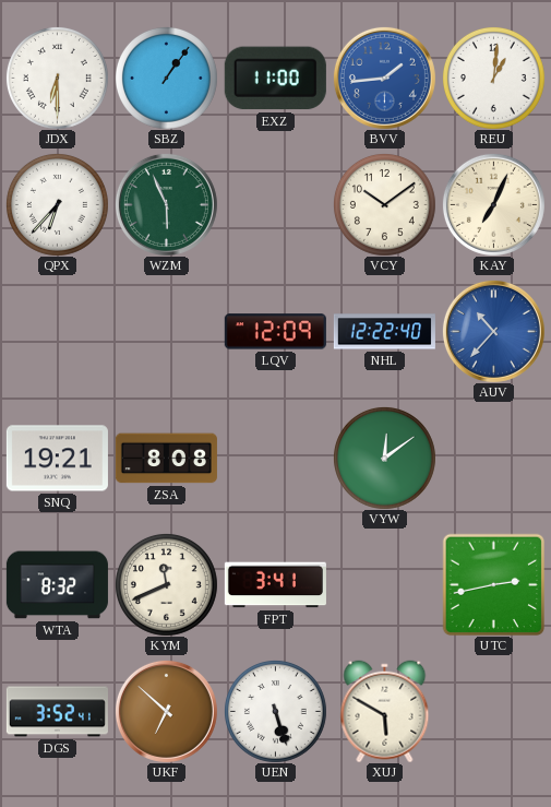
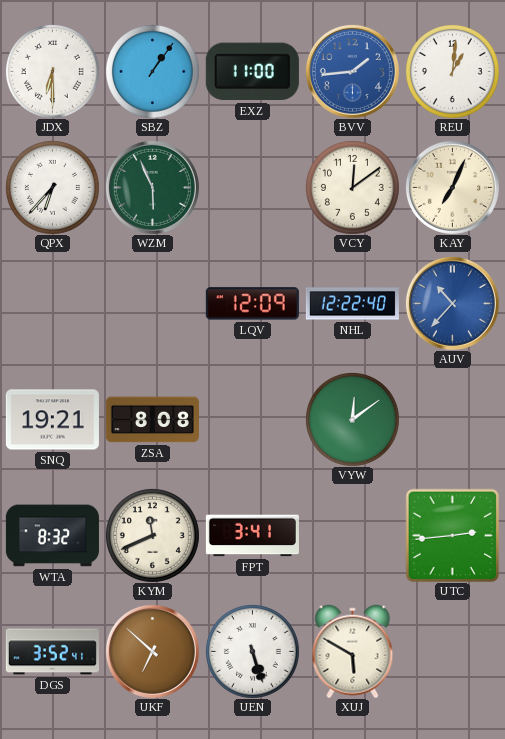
VCY: 10:09 -> 12:09 (352, 187)
UTC: 2:43 -> 2:44 (452, 535)
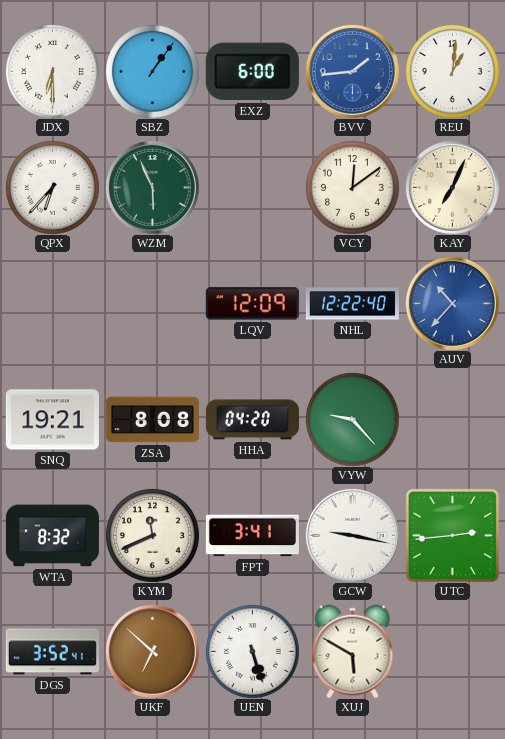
EXZ: 11:00 -> 6:00 (252, 72)
HHA: none -> 04:20 (252, 420)
VYW: 12:09 -> 9:23 (352, 419)
GCW: none -> 9:17 (352, 535)
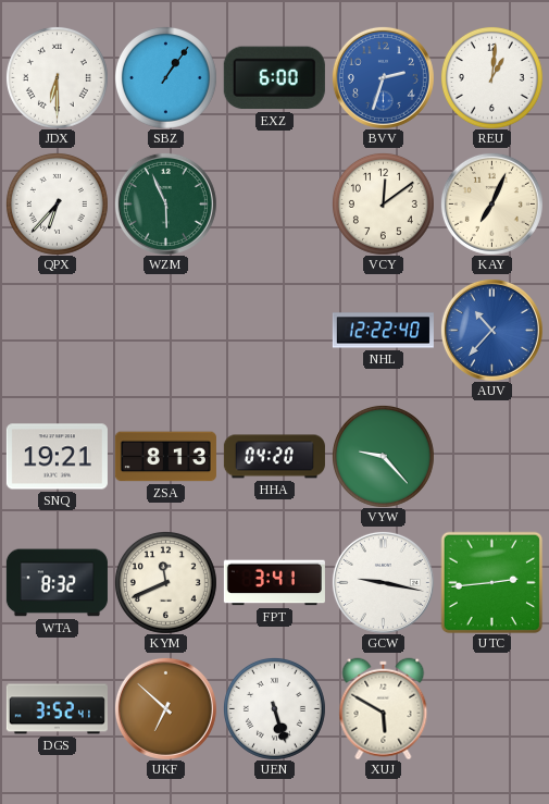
BVV: 1:44 -> 2:33 (383, 77)
LQV: 12:09 -> none (252, 304)
ZSA: 8:08 -> 8:13 (165, 457)
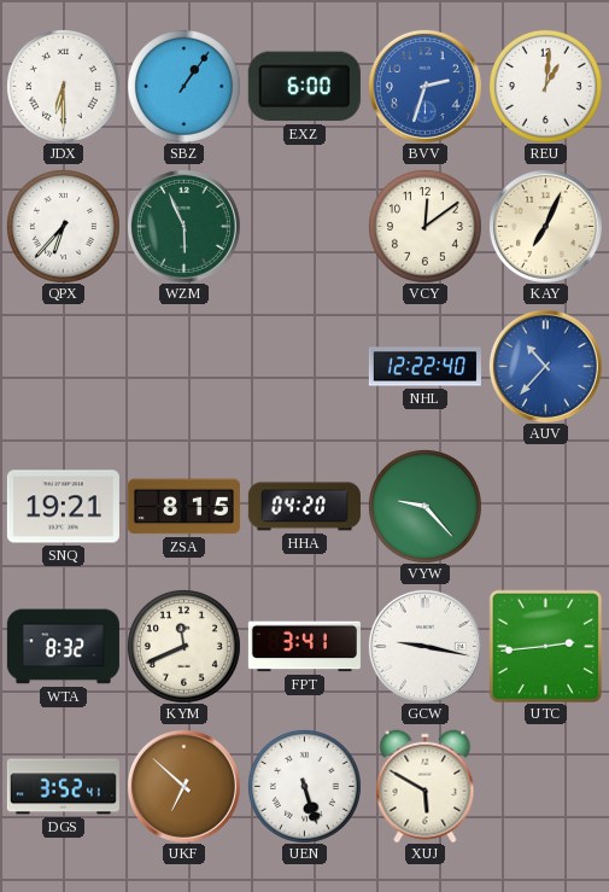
ZSA: 8:13 -> 8:15 (183, 507)
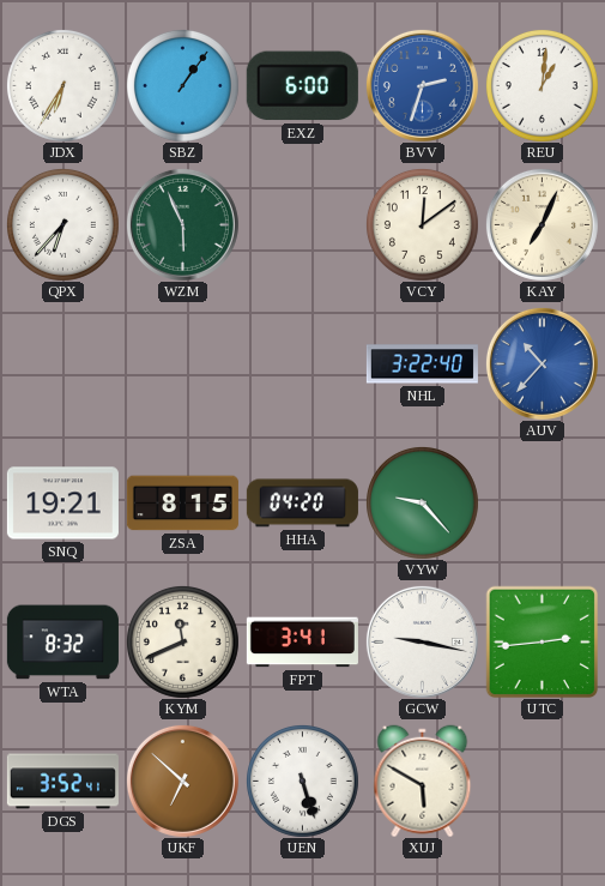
JDX: 6:30 -> 6:35 (62, 85)
NHL: 12:22 -> 3:22 (422, 364)
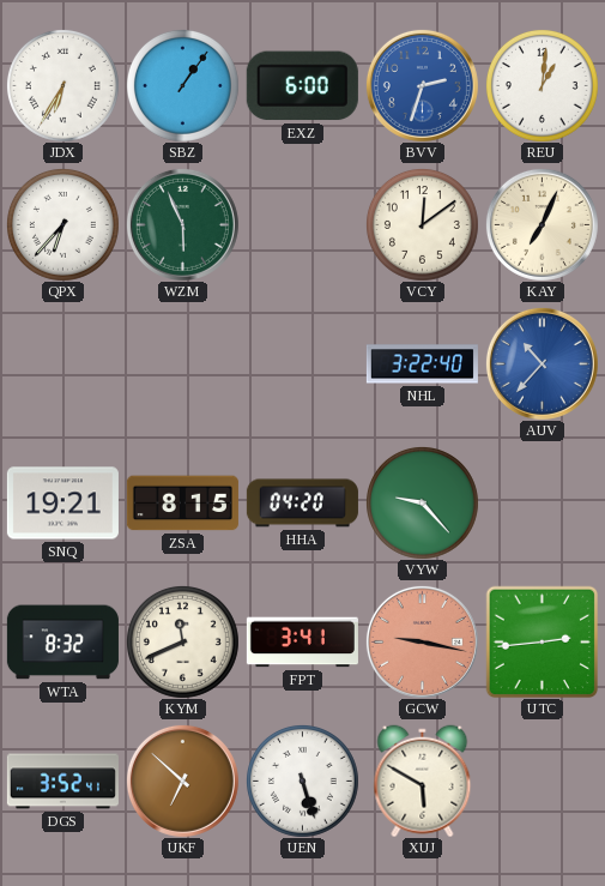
GCW dial: white -> salmon (422, 641)
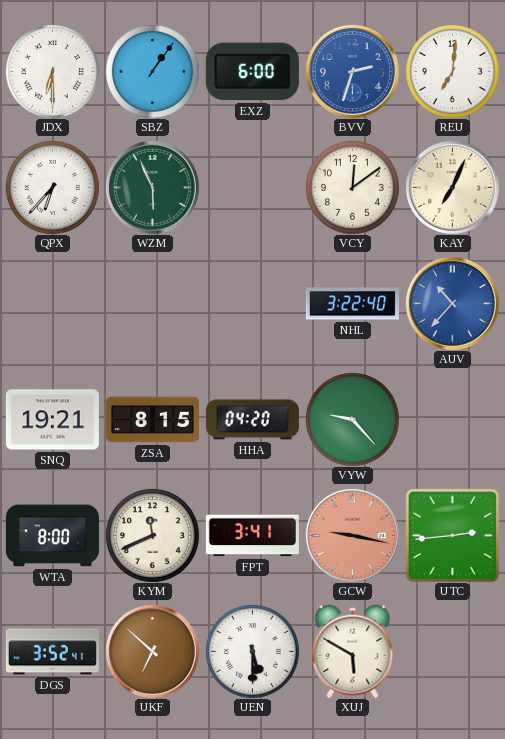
JDX: 6:35 -> 6:30 (52, 71)
REU: 1:01 -> 7:01 (452, 71)
WTA: 8:32 -> 8:00 (52, 536)
UEN: 5:27 -> 5:30 (252, 651)
